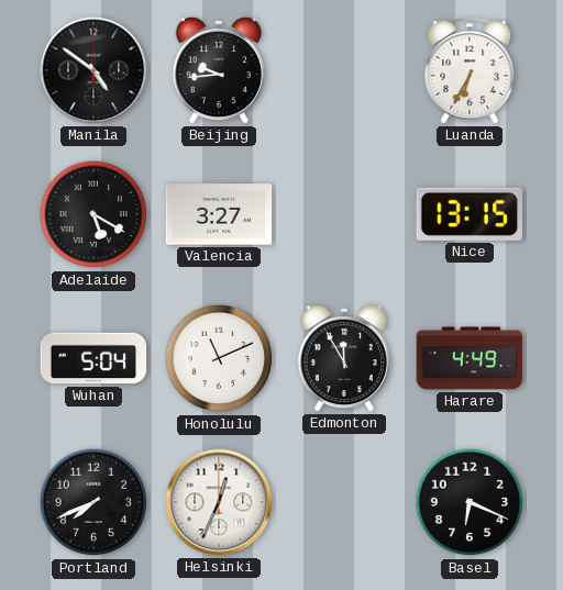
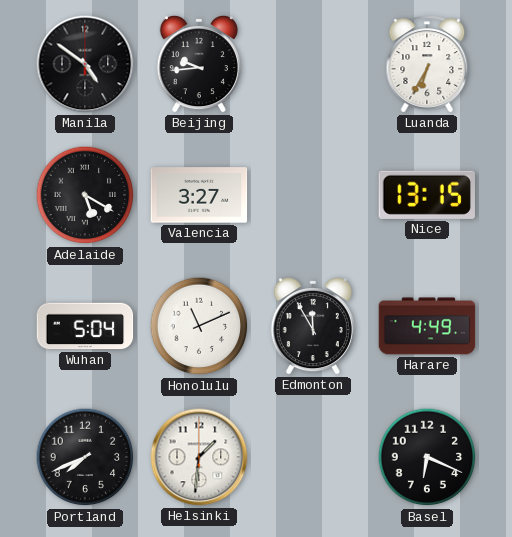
Helsinki: 12:34 -> 1:31 (199, 457)
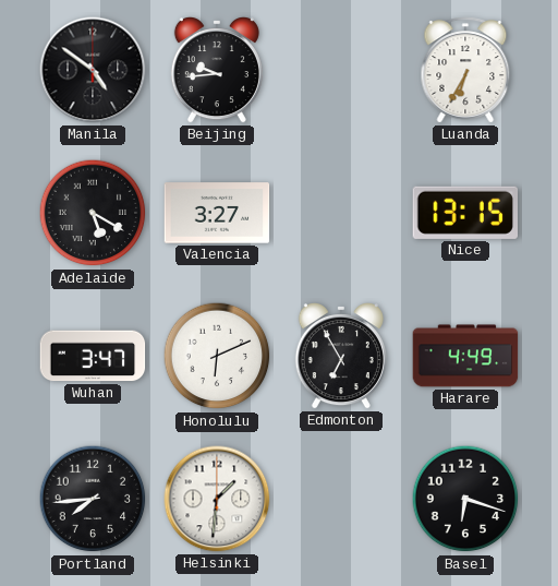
Wuhan: 5:04 -> 3:47 (93, 356)
Honolulu: 11:11 -> 6:11 (217, 356)
Edmonton: 11:55 -> 6:55 (341, 357)
Portland: 7:41 -> 7:44 (93, 499)
Basel: 6:19 -> 6:18 (465, 499)
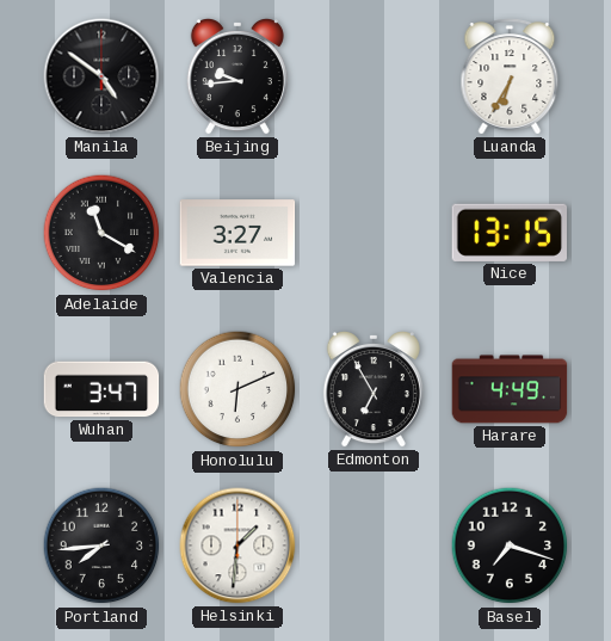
Adelaide: 5:20 -> 11:20 (101, 233)
Basel: 6:18 -> 7:18 (510, 546)
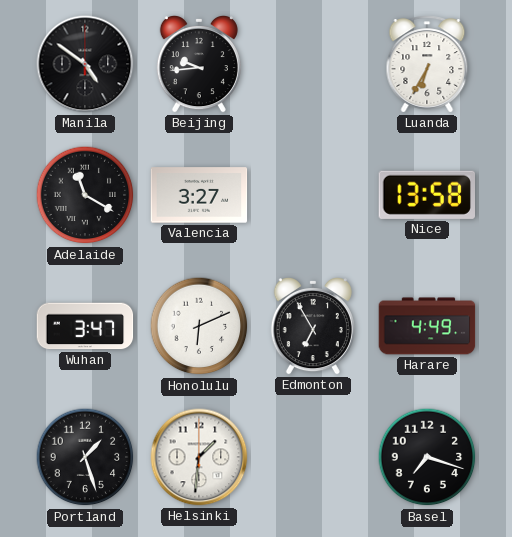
Nice: 13:15 -> 13:58 (426, 195)
Portland: 7:44 -> 1:27 (85, 457)
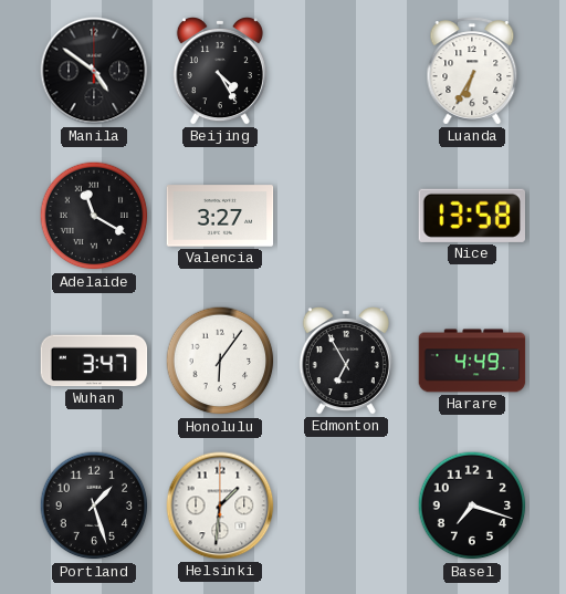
Beijing: 9:44 -> 4:25 (220, 72)
Honolulu: 6:11 -> 6:06 (220, 361)
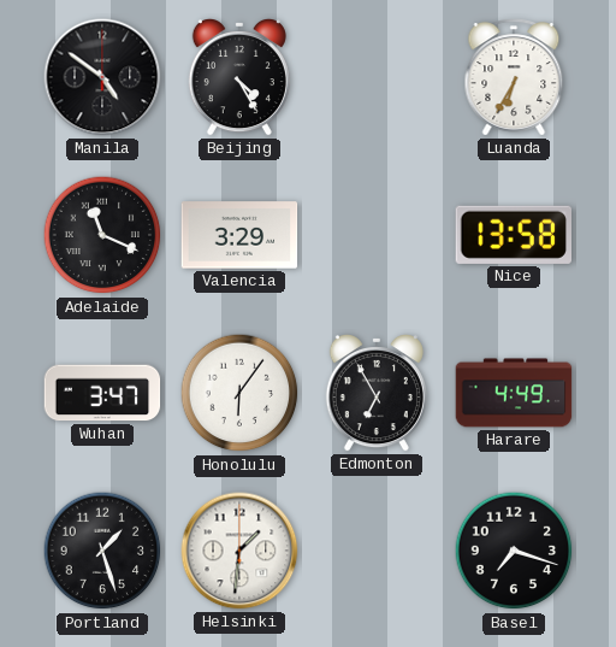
Adelaide: 11:20 -> 11:19 (102, 235)
Valencia: 3:27 -> 3:29 (239, 235)
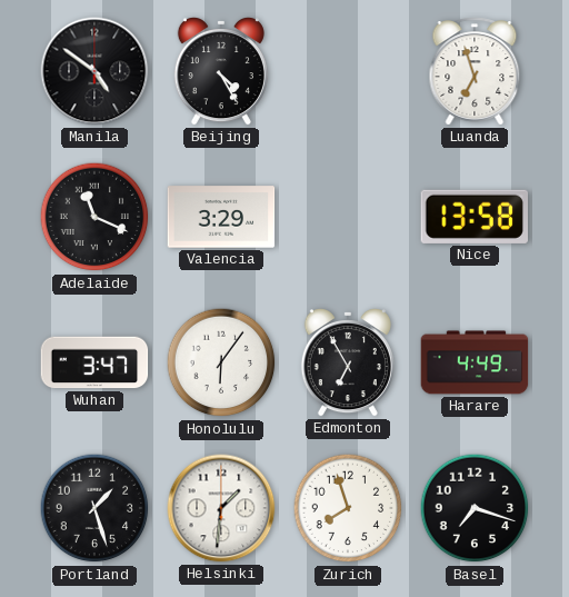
Luanda: 6:35 -> 6:57 (475, 71)
Zurich: none -> 7:57 (348, 508)
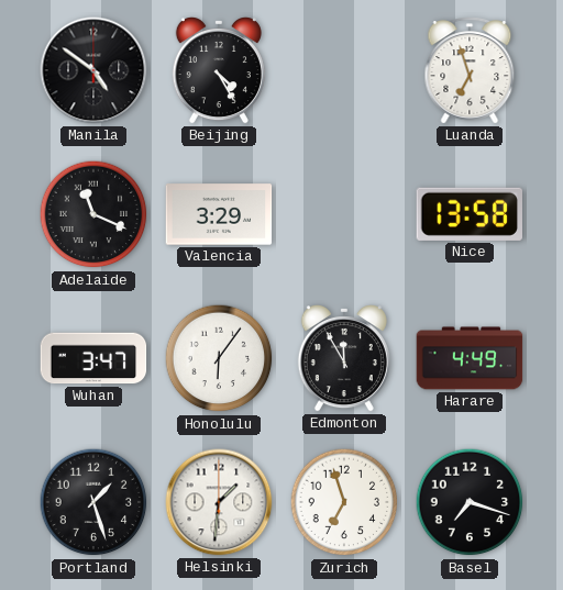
Edmonton: 6:55 -> 11:55 (344, 359)
Zurich: 7:57 -> 6:57 (344, 502)
